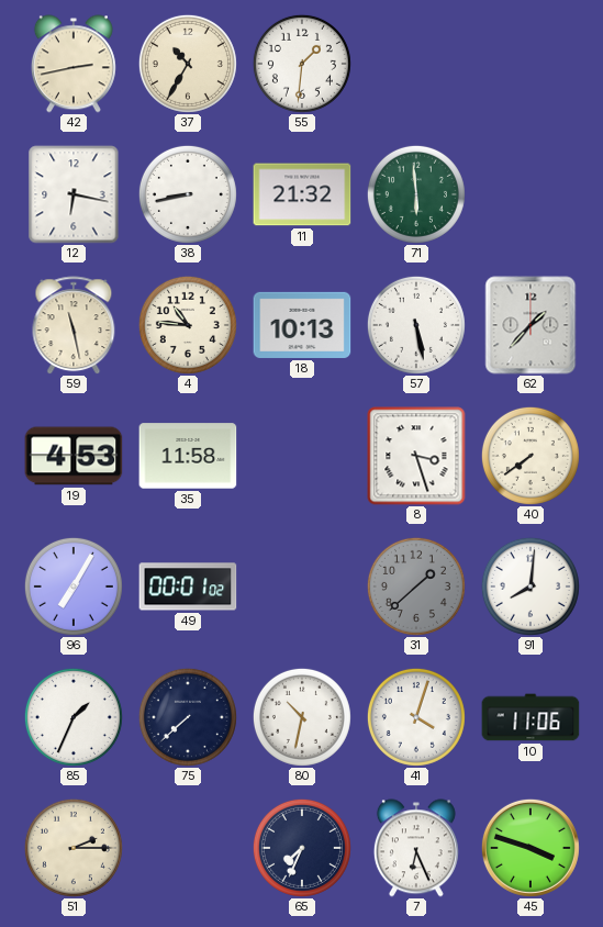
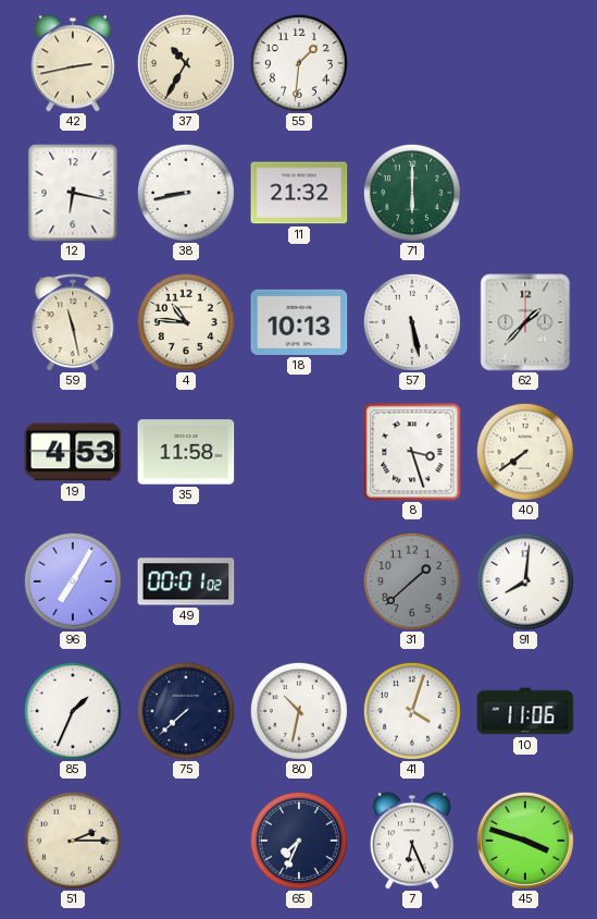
71: 5:59 -> 6:00 (412, 193)
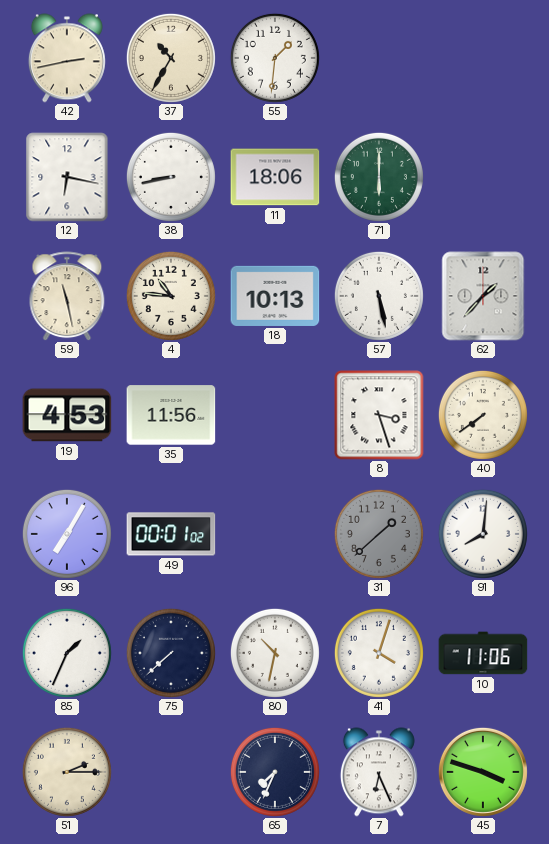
11: 21:32 -> 18:06 (275, 177)
35: 11:58 -> 11:56 (171, 415)
